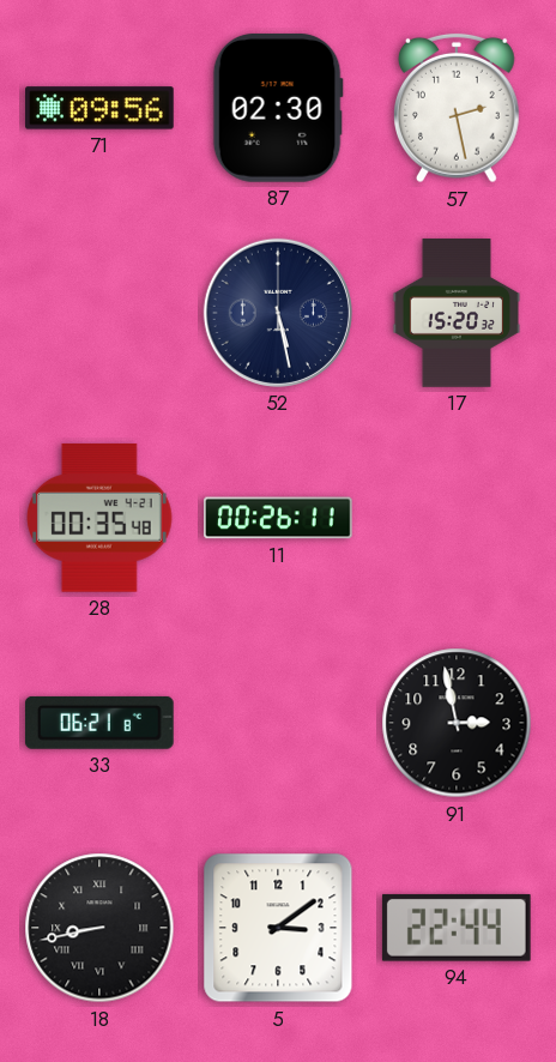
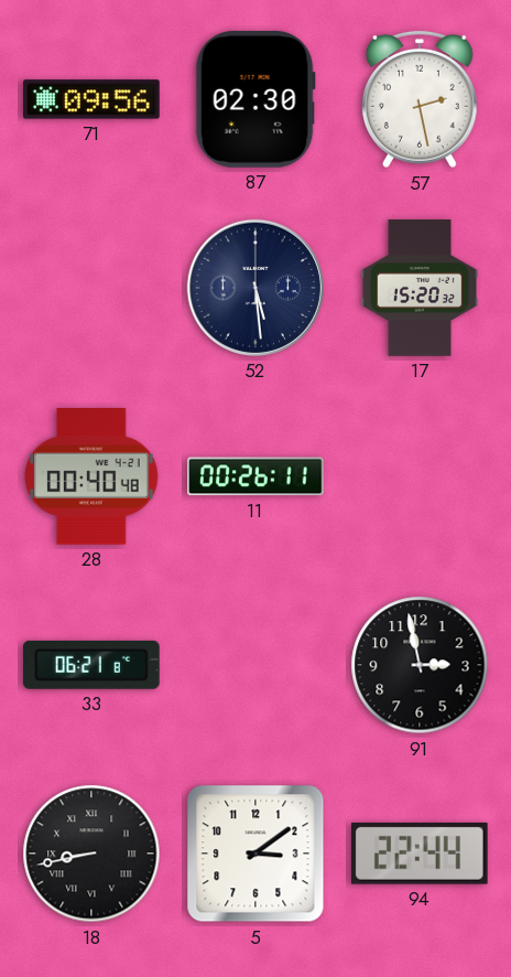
52: 5:28 -> 5:29 (255, 288)
28: 00:35 -> 00:40 (93, 476)
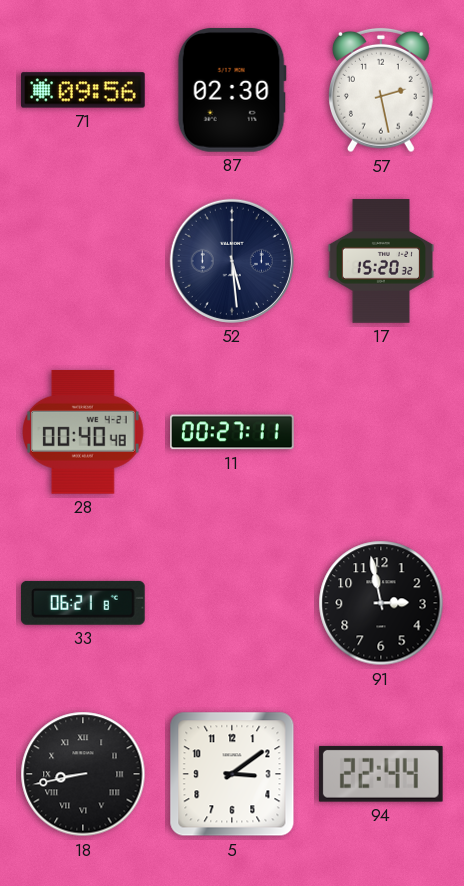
11: 00:26 -> 00:27 (233, 432)
